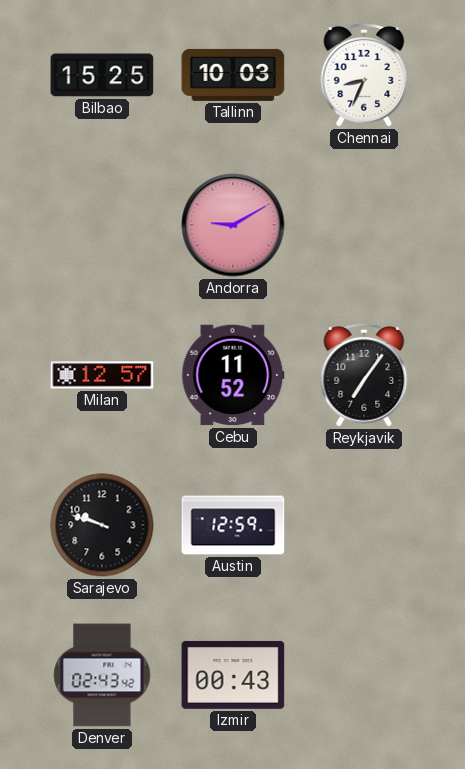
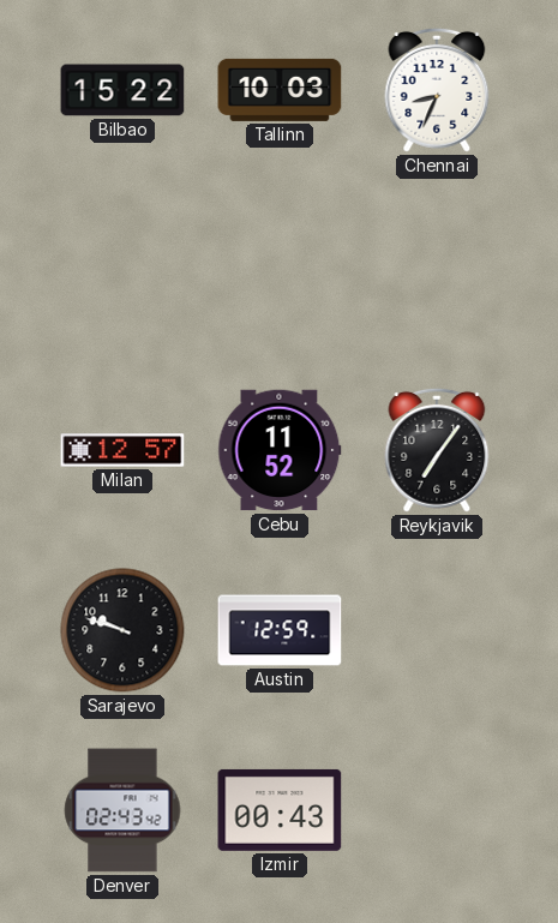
Bilbao: 15:25 -> 15:22 (122, 90)
Andorra: 9:10 -> none (233, 225)
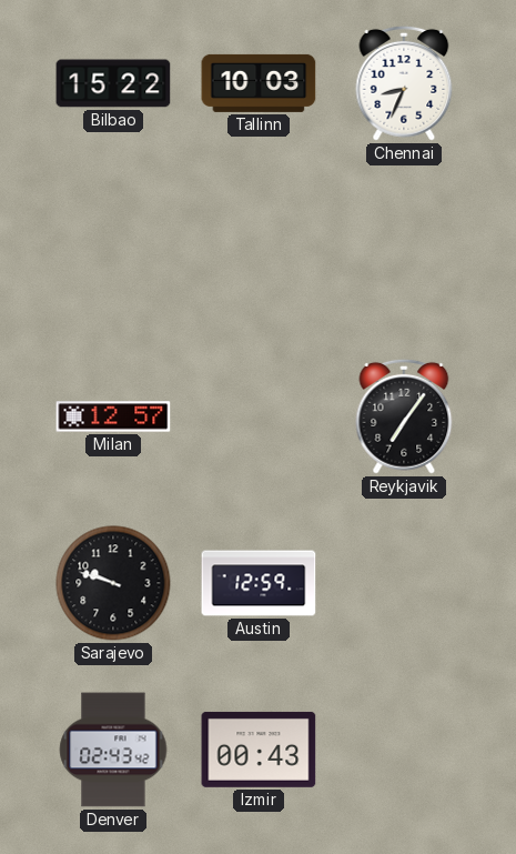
Cebu: 11:52 -> none (280, 450)
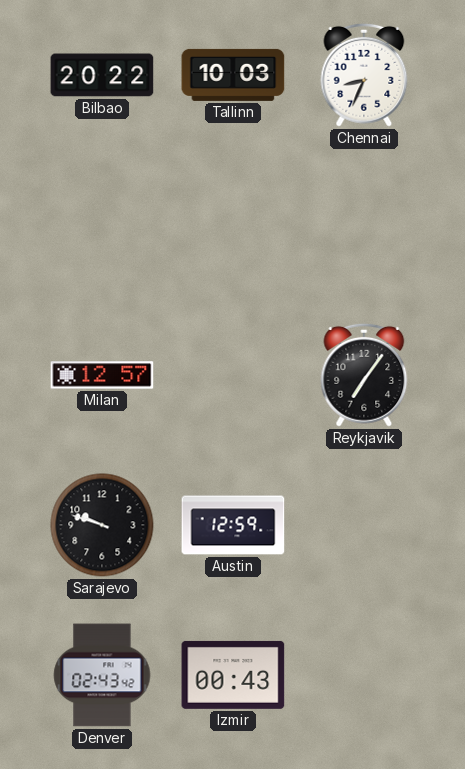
Bilbao: 15:22 -> 20:22 (102, 75)
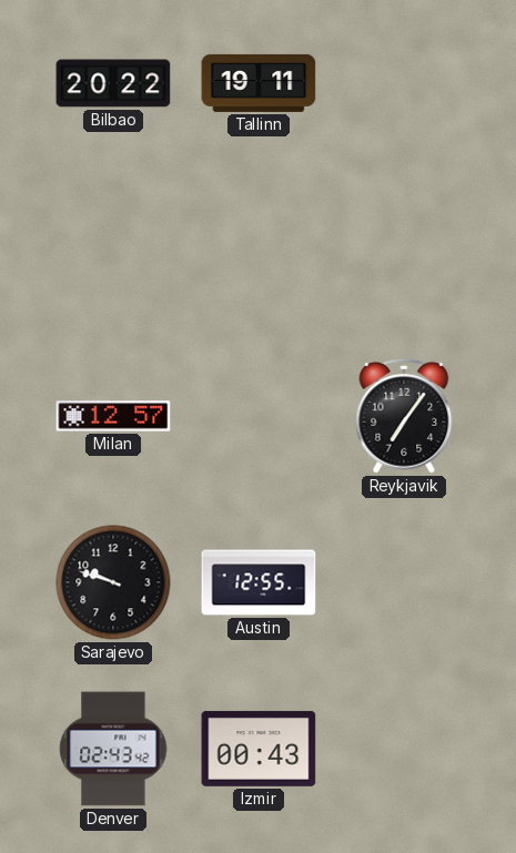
Tallinn: 10:03 -> 19:11 (259, 83)
Chennai: 8:34 -> none (364, 75)
Austin: 12:59 -> 12:55 (259, 582)
